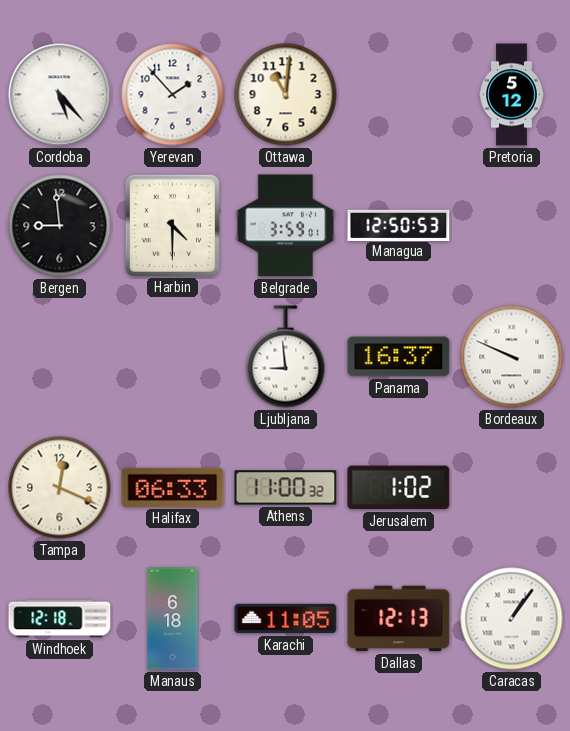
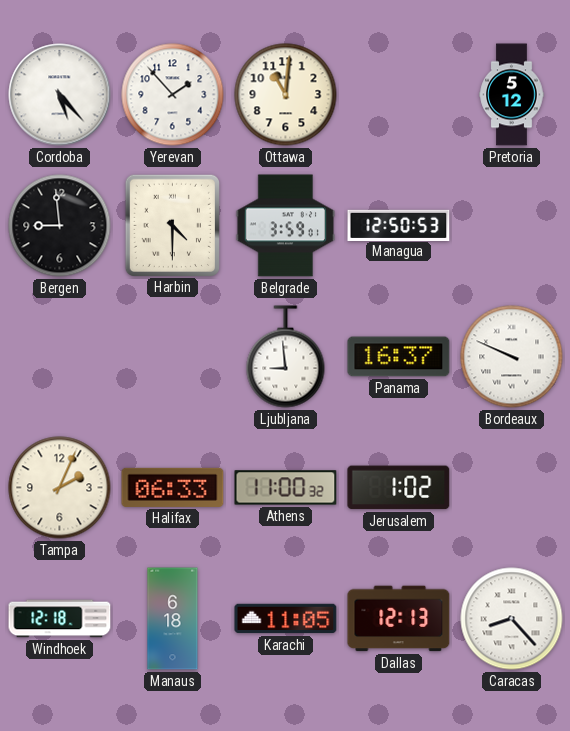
Tampa: 12:19 -> 2:04 (60, 488)
Caracas: 1:06 -> 8:23 (512, 619)
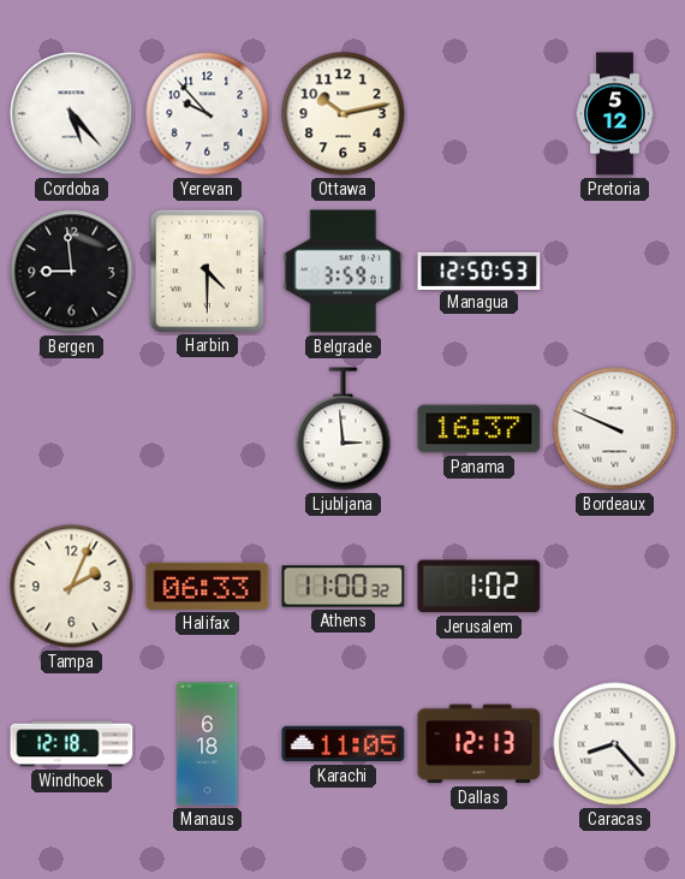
Yerevan: 1:53 -> 9:53 (208, 114)
Ottawa: 11:01 -> 10:13 (344, 114)
Ljubljana: 8:59 -> 2:59 (344, 429)
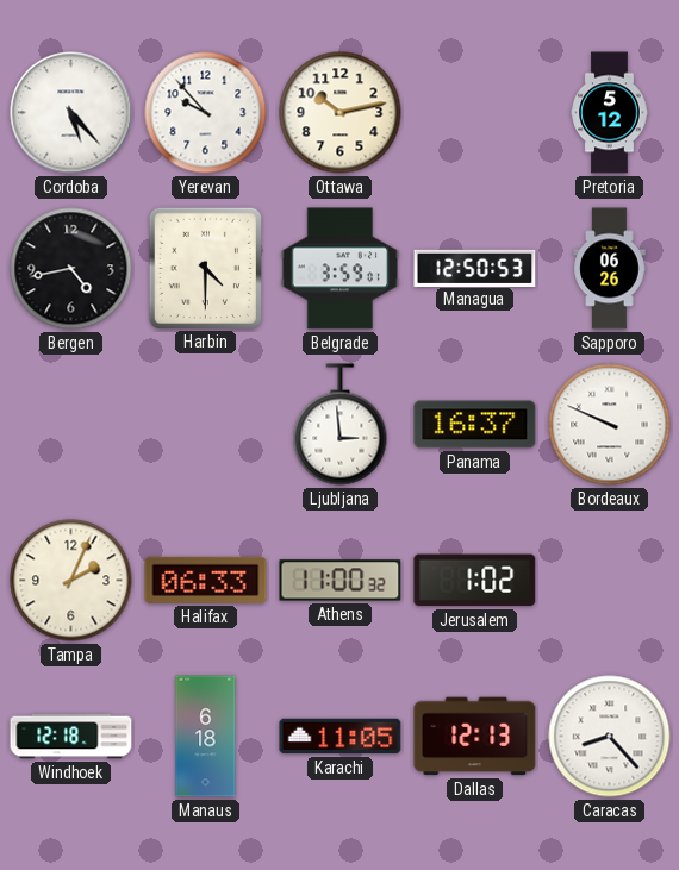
Bergen: 8:59 -> 4:43 (71, 269)
Sapporo: none -> 06:26 (610, 269)
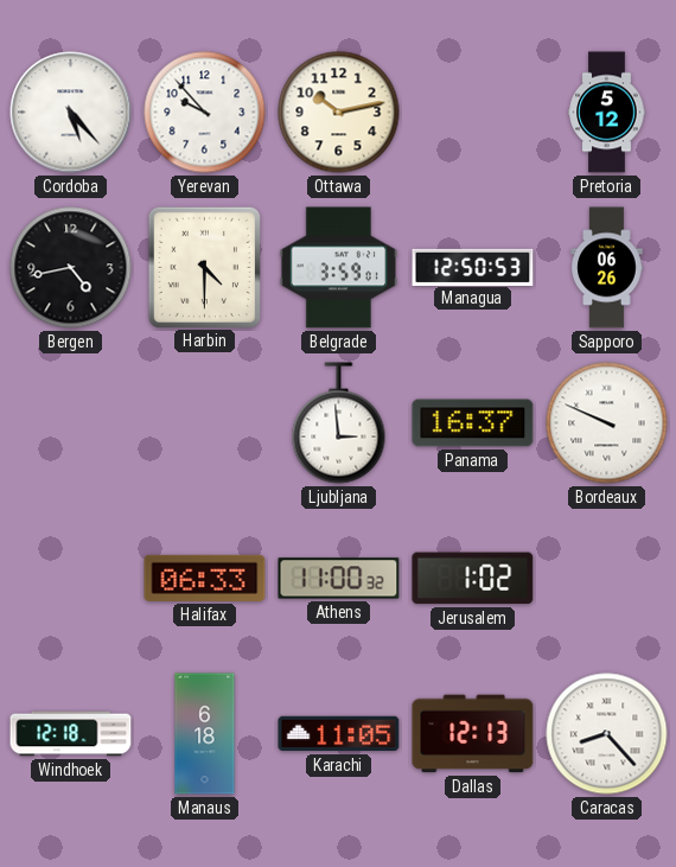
Tampa: 2:04 -> none (71, 581)
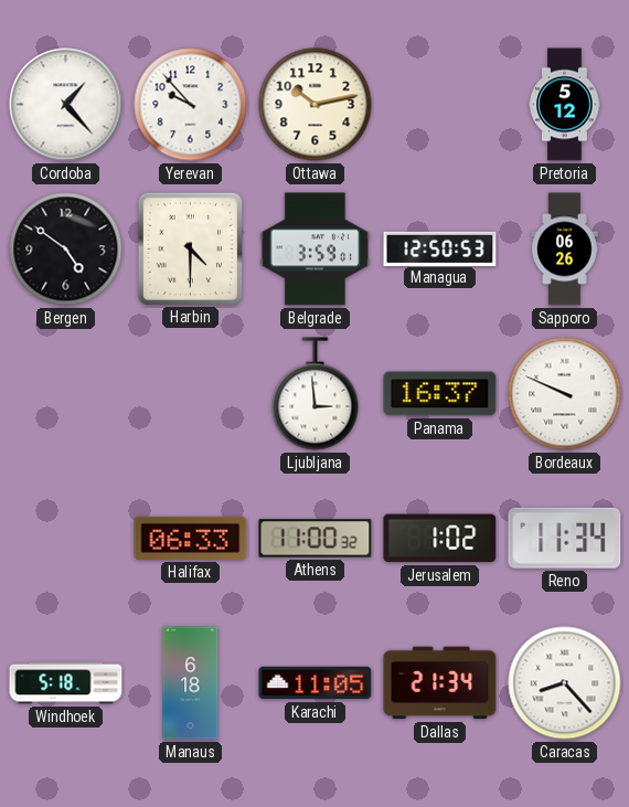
Cordoba: 5:23 -> 1:23 (66, 105)
Bergen: 4:43 -> 4:51 (66, 249)
Reno: none -> 11:34 (565, 538)
Windhoek: 12:18 -> 5:18 (66, 683)
Dallas: 12:13 -> 21:34 (440, 683)
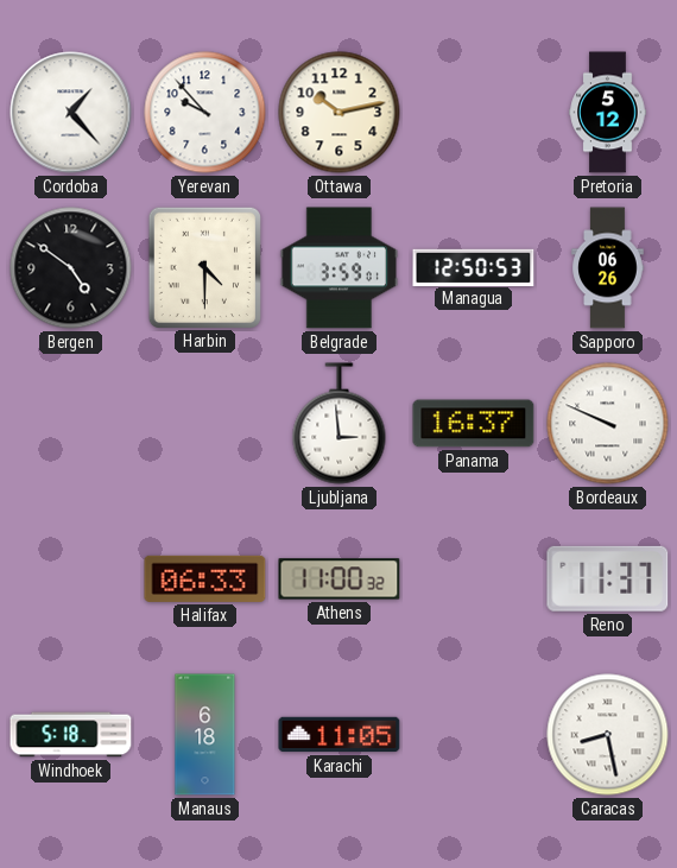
Jerusalem: 1:02 -> none (440, 539)
Reno: 11:34 -> 11:37 (608, 578)
Dallas: 21:34 -> none (440, 683)
Caracas: 8:23 -> 8:28 (608, 735)
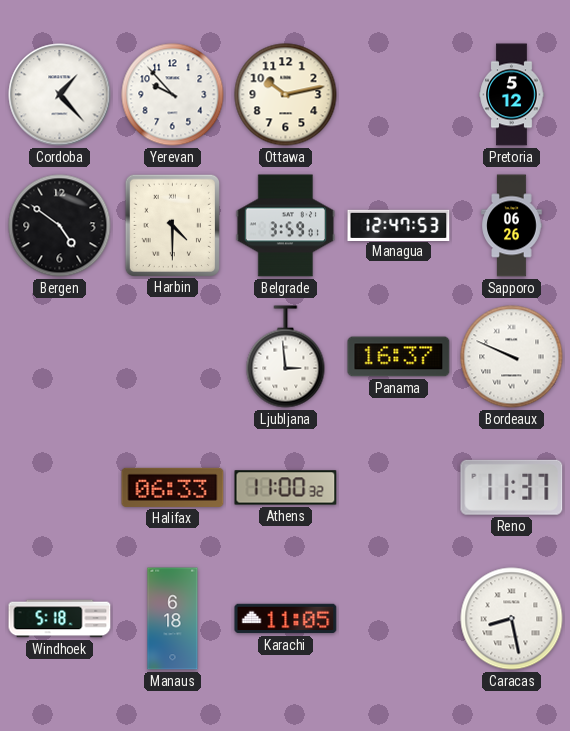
Managua: 12:50 -> 12:47 (399, 225)
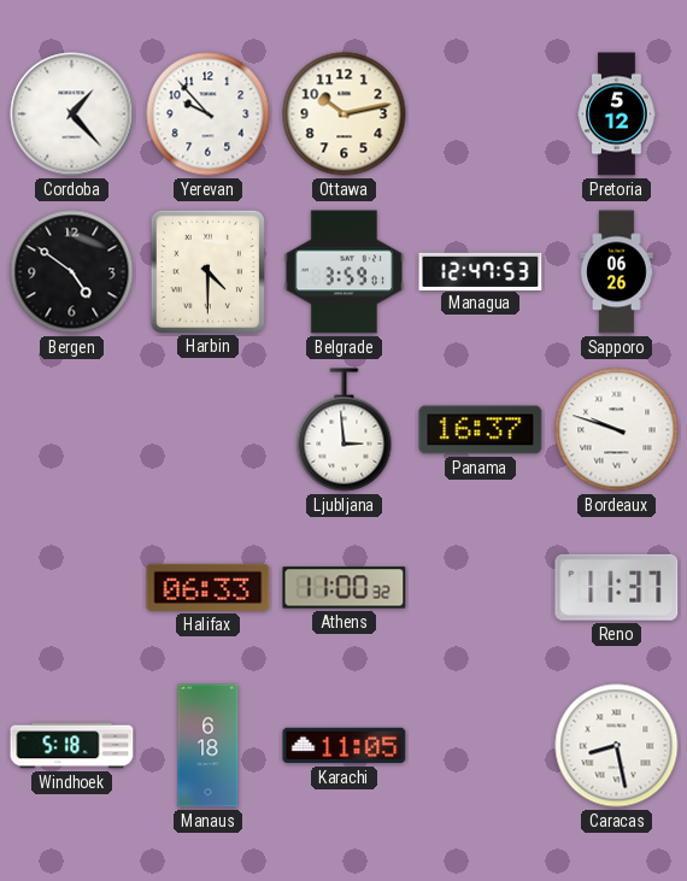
Bordeaux: 9:49 -> 9:48 (617, 430)
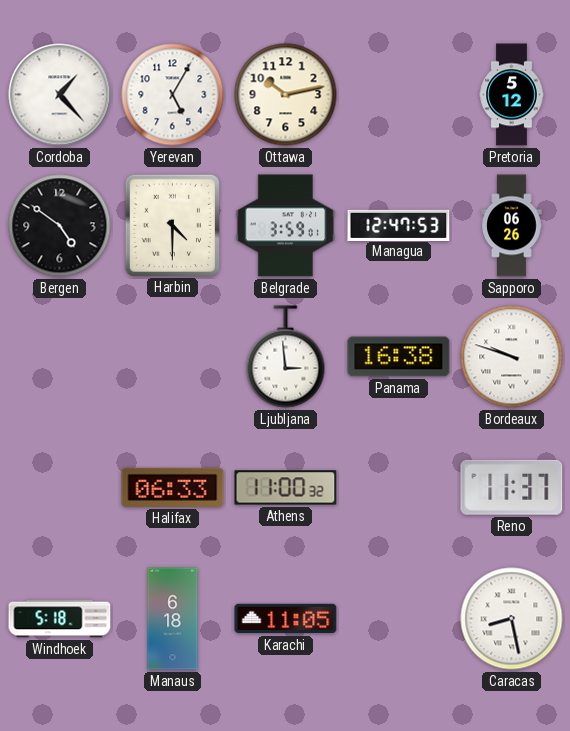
Yerevan: 9:53 -> 5:05 (173, 95)
Panama: 16:37 -> 16:38 (399, 357)
